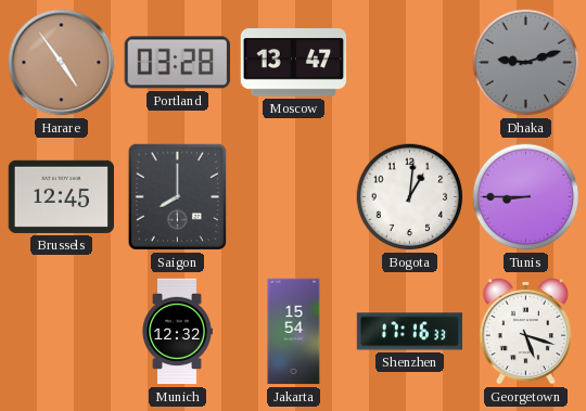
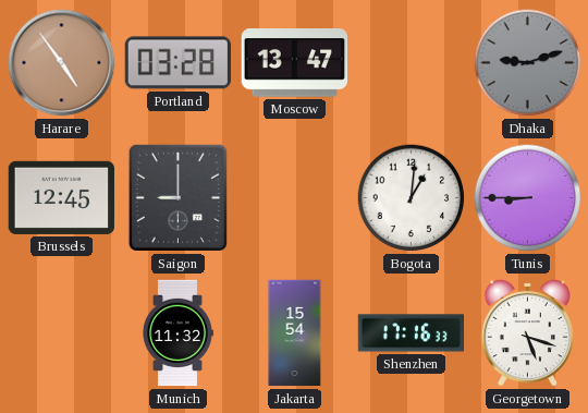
Saigon: 8:00 -> 9:00 (177, 197)
Munich: 12:32 -> 11:32 (177, 333)
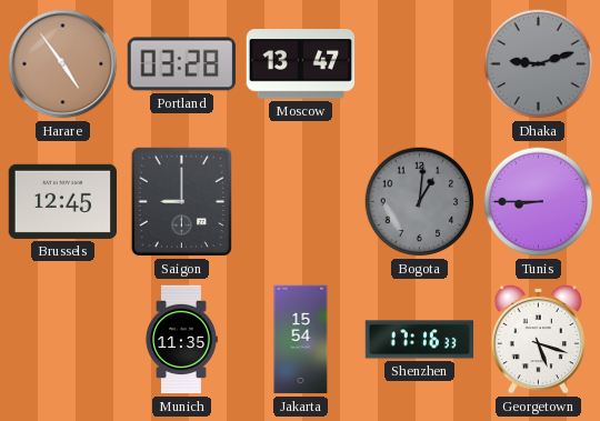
Bogota dial: white -> grey (420, 202)
Munich: 11:32 -> 11:35 (181, 340)
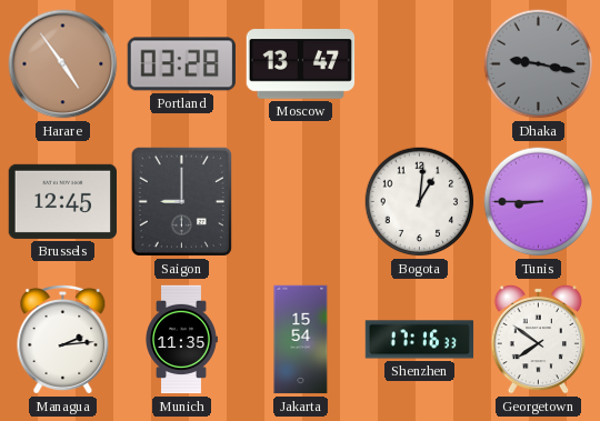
Dhaka: 9:12 -> 9:17 (539, 64)
Bogota dial: grey -> white (420, 202)
Managua: none -> 2:14 (63, 340)
Georgetown: 5:18 -> 7:51 (538, 339)
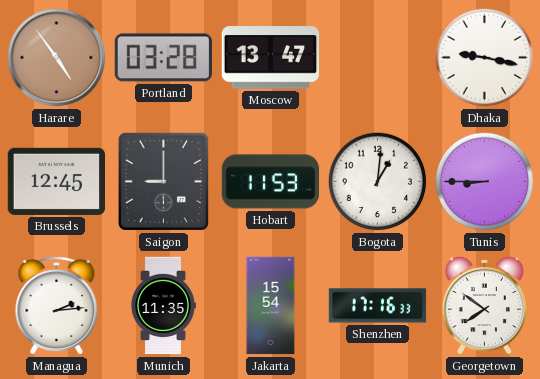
Dhaka dial: grey -> white (485, 58)
Hobart: none -> 11:53 (271, 182)
